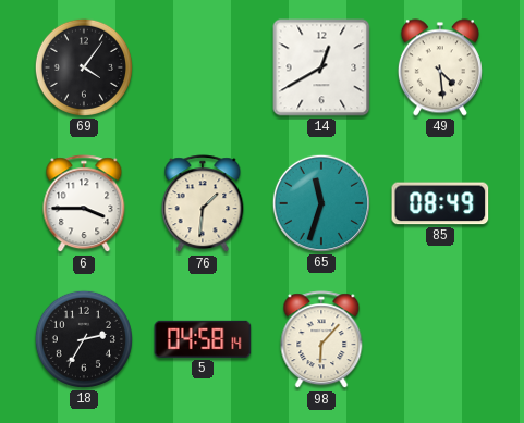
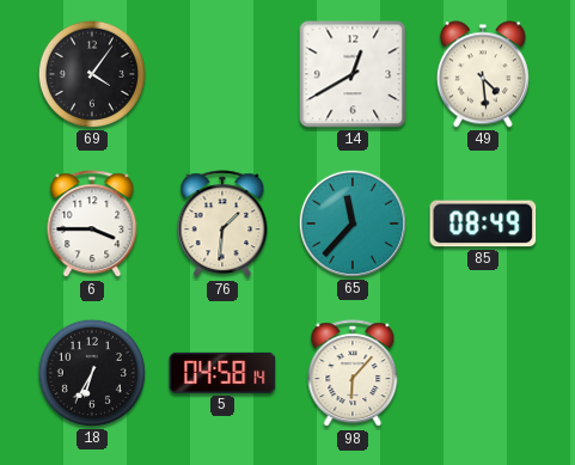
65: 11:33 -> 11:37 (353, 224)
18: 2:35 -> 6:35 (92, 373)
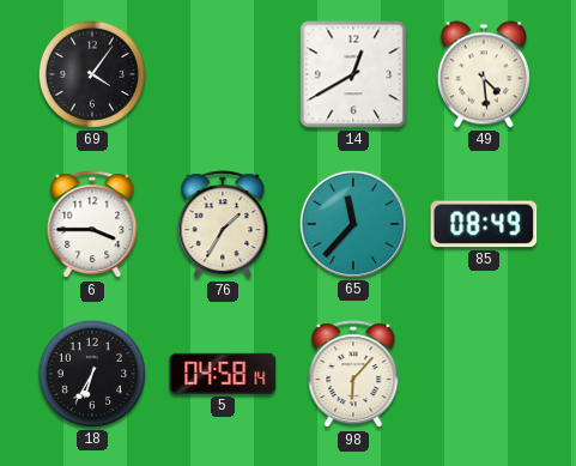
76: 1:31 -> 1:35 (223, 225)
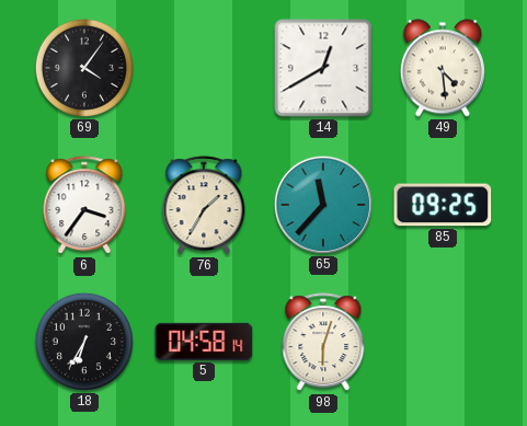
6: 3:45 -> 3:36 (84, 206)
85: 08:49 -> 09:25 (443, 205)
98: 6:07 -> 6:03 (323, 343)
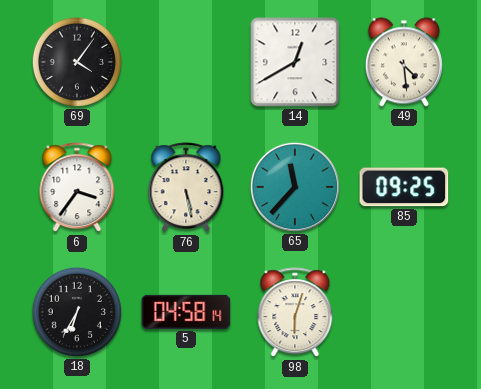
76: 1:35 -> 5:28 (186, 188)
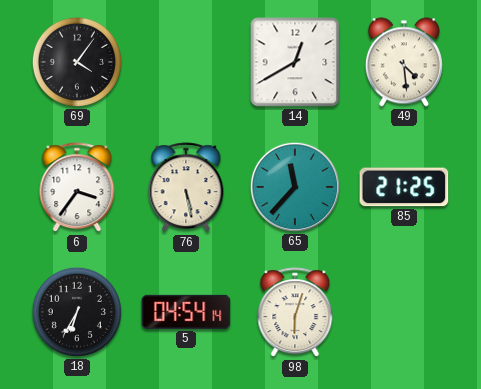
85: 09:25 -> 21:25 (404, 187)
5: 04:58 -> 04:54 (186, 312)
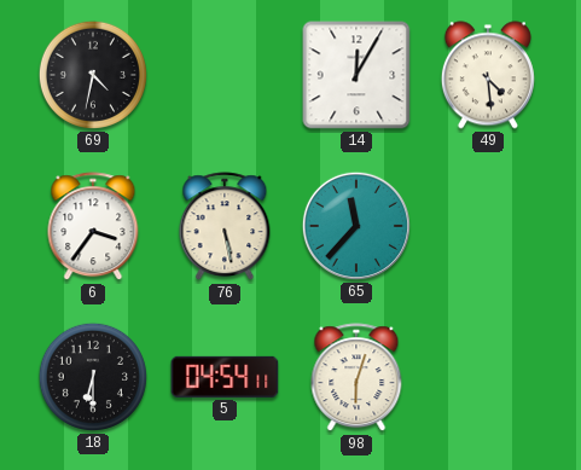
69: 4:06 -> 4:32 (93, 75)
14: 12:40 -> 12:05 (356, 75)
85: 21:25 -> none (404, 187)
18: 6:35 -> 6:30 (93, 377)
5: 04:54:14 -> 04:54:11 (225, 377)
